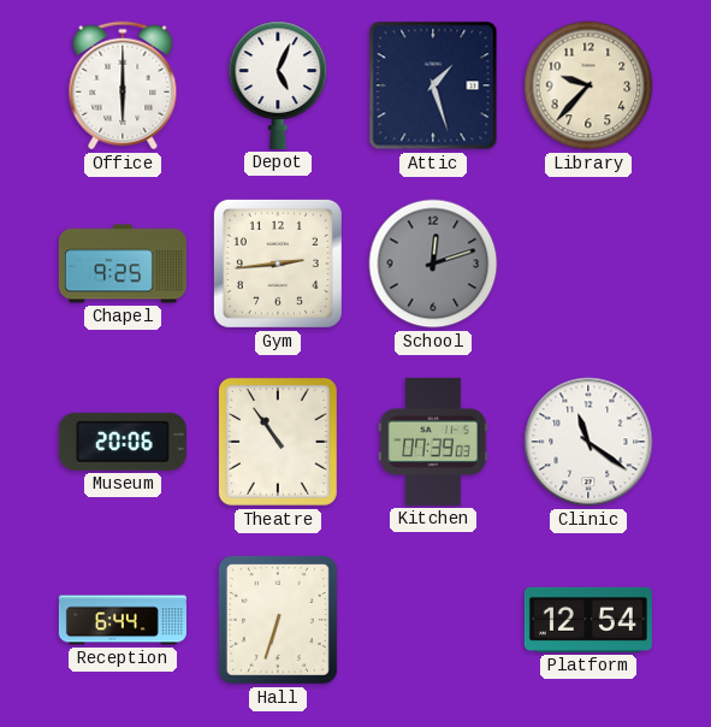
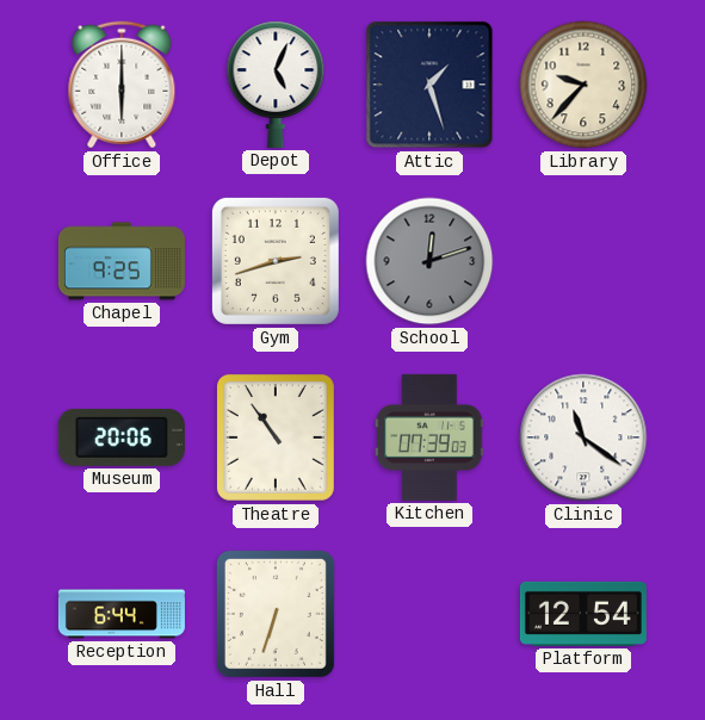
Gym: 2:44 -> 2:42 (276, 261)
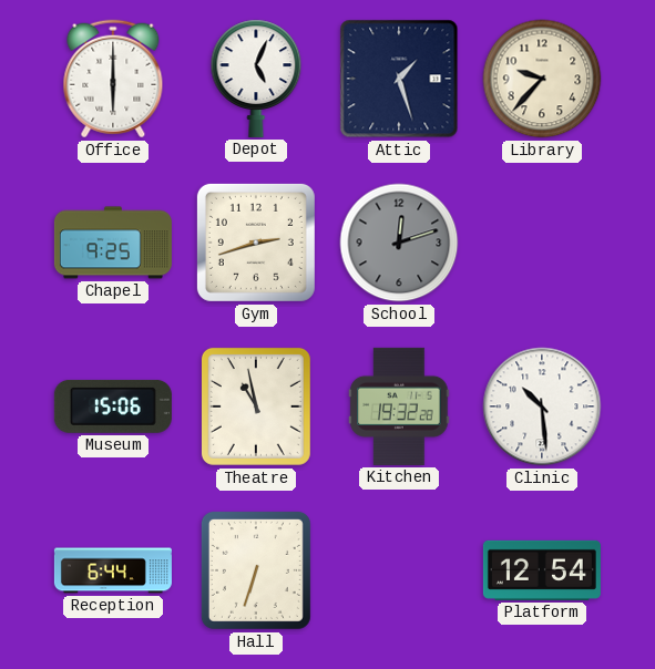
Museum: 20:06 -> 15:06 (113, 406)
Theatre: 10:54 -> 10:58 (256, 406)
Kitchen: 07:39 -> 19:32 (399, 406)
Clinic: 11:21 -> 10:29 (542, 406)
